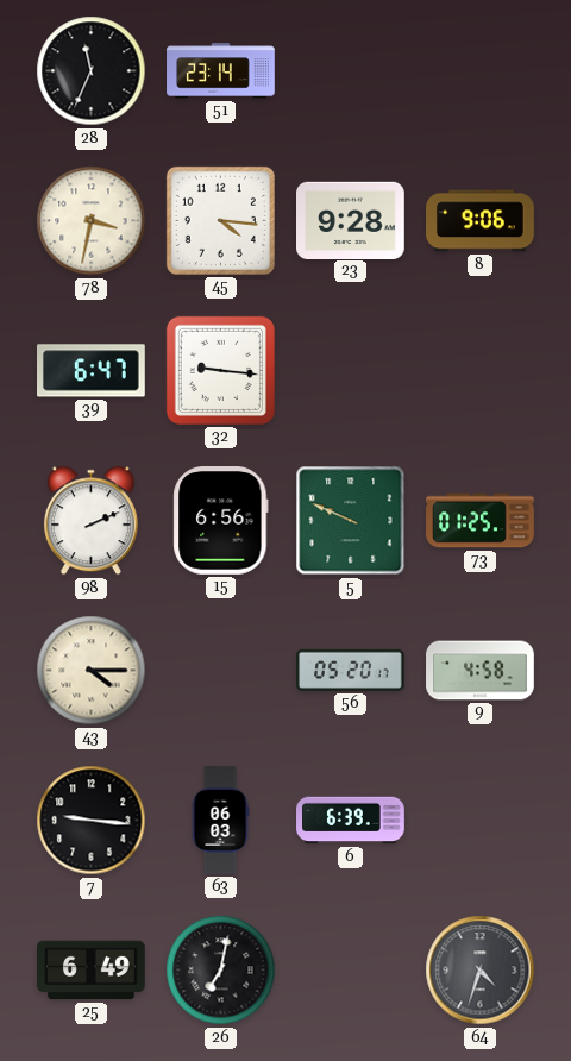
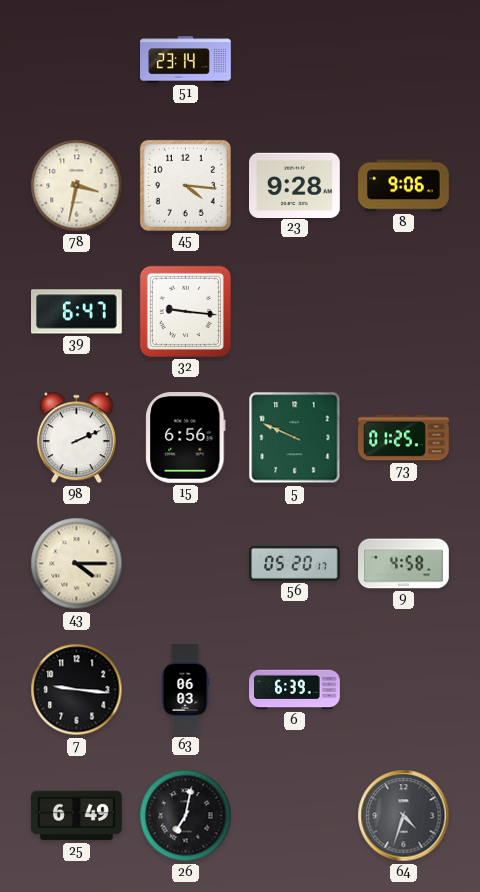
28: 11:34 -> none (92, 71)
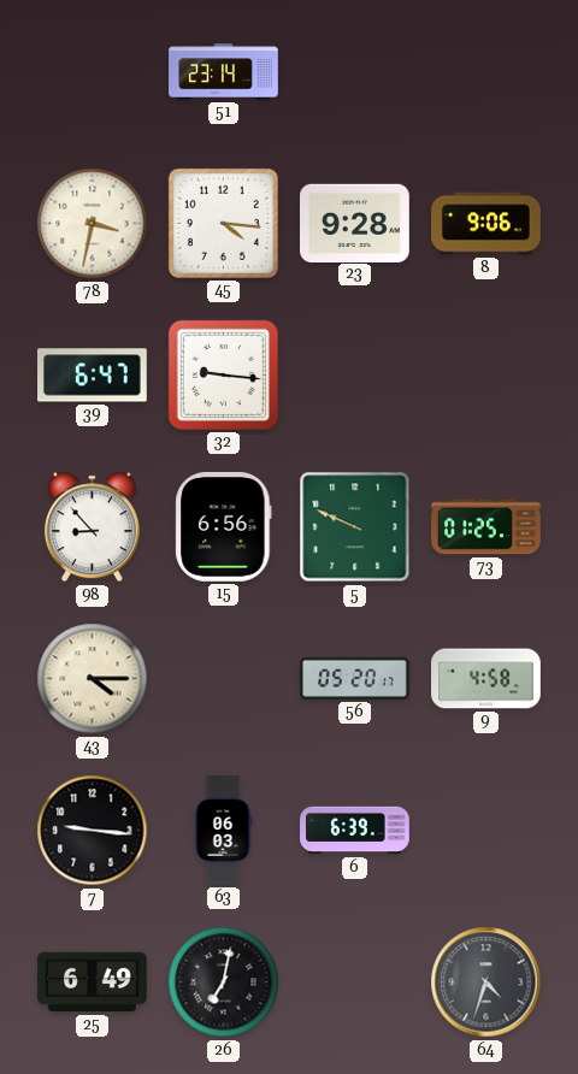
98: 2:11 -> 8:53 (92, 527)
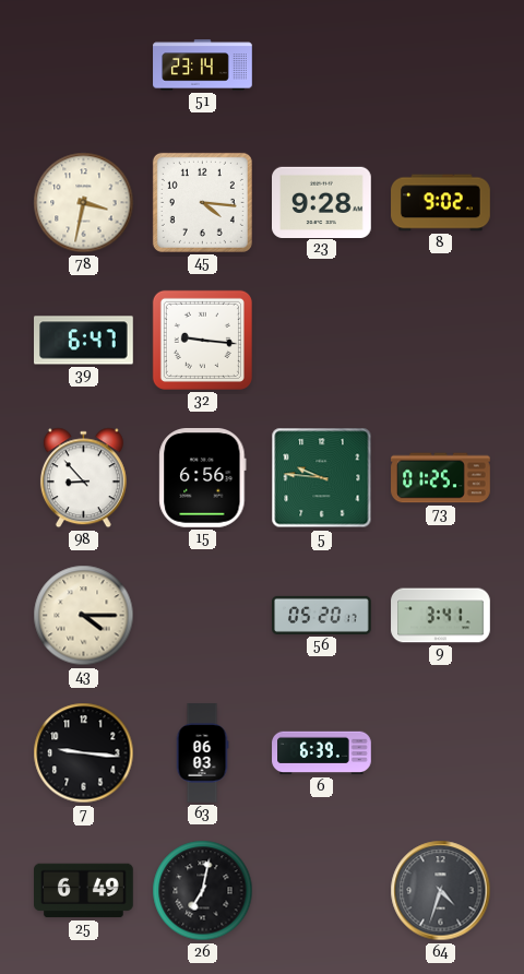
8: 9:06 -> 9:02 (441, 203)
5: 9:49 -> 9:46 (322, 478)
9: 4:58 -> 3:41 (441, 616)
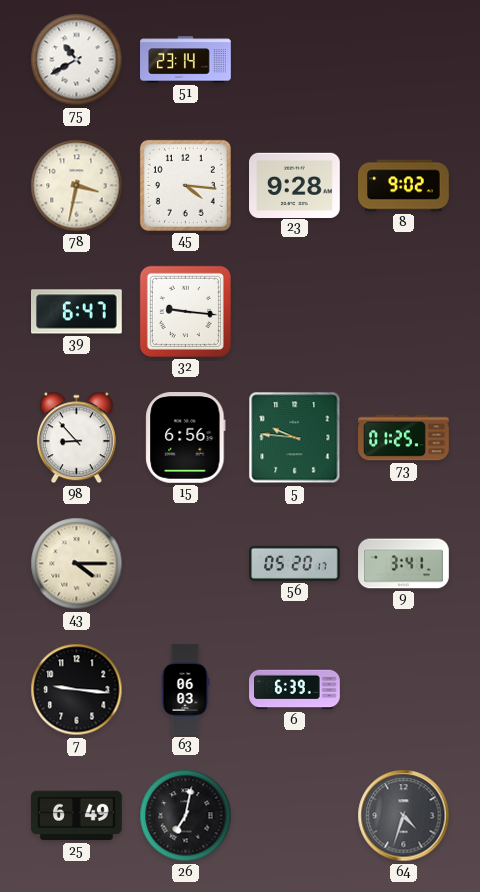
75: none -> 10:40 (77, 60)
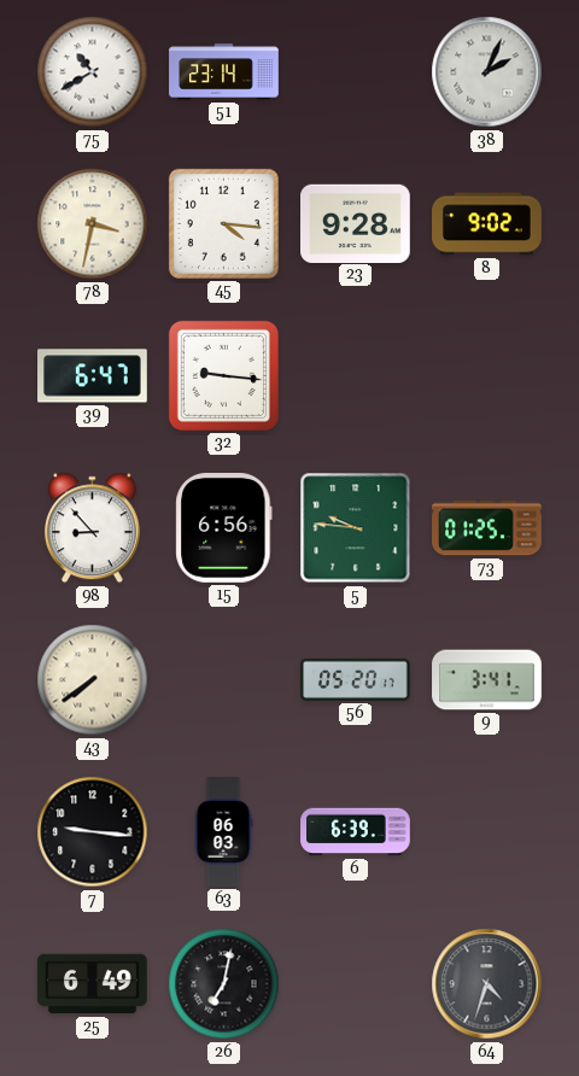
38: none -> 2:04 (487, 72)
43: 4:15 -> 7:39 (93, 680)
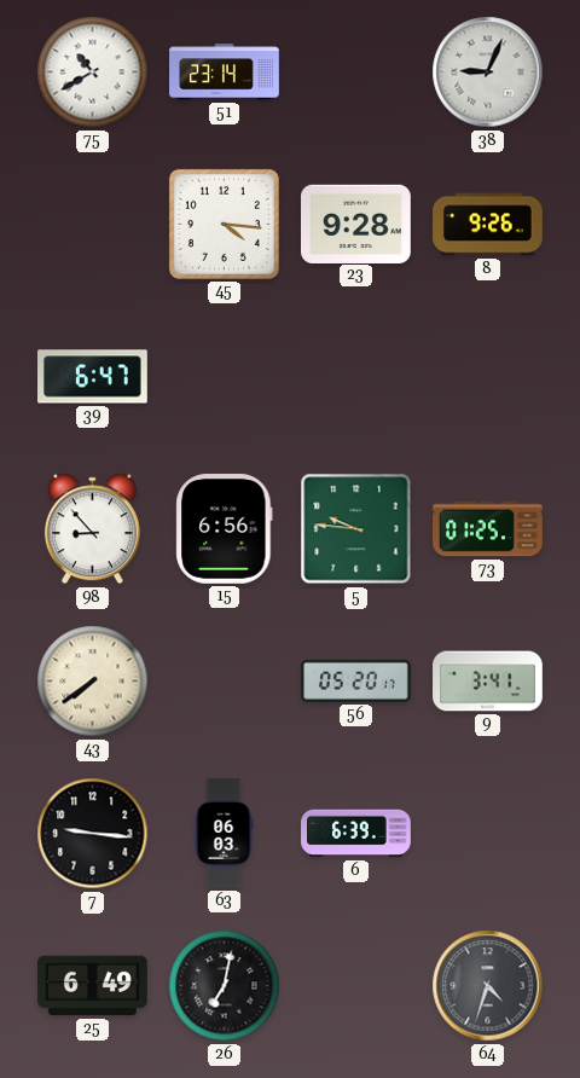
38: 2:04 -> 9:04 (488, 73)
78: 3:32 -> none (93, 224)
8: 9:02 -> 9:26 (488, 225)
32: 9:16 -> none (223, 375)
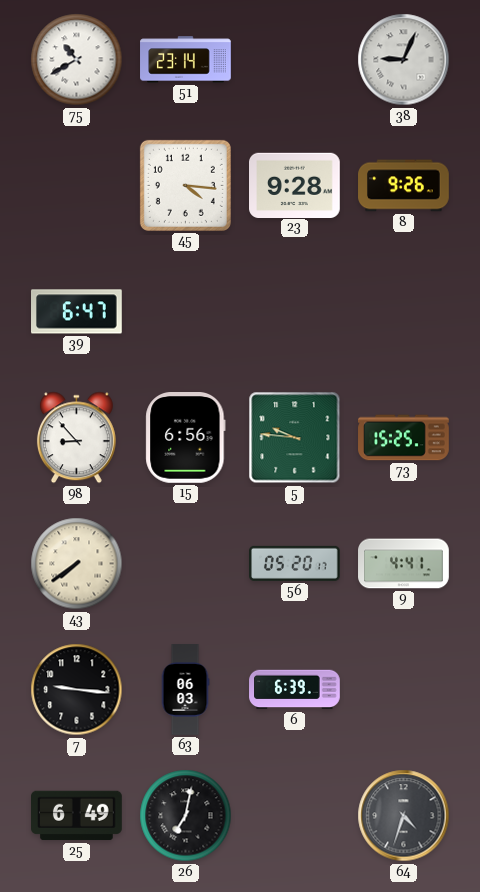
73: 01:25 -> 15:25 (404, 438)
9: 3:41 -> 4:41 (404, 564)
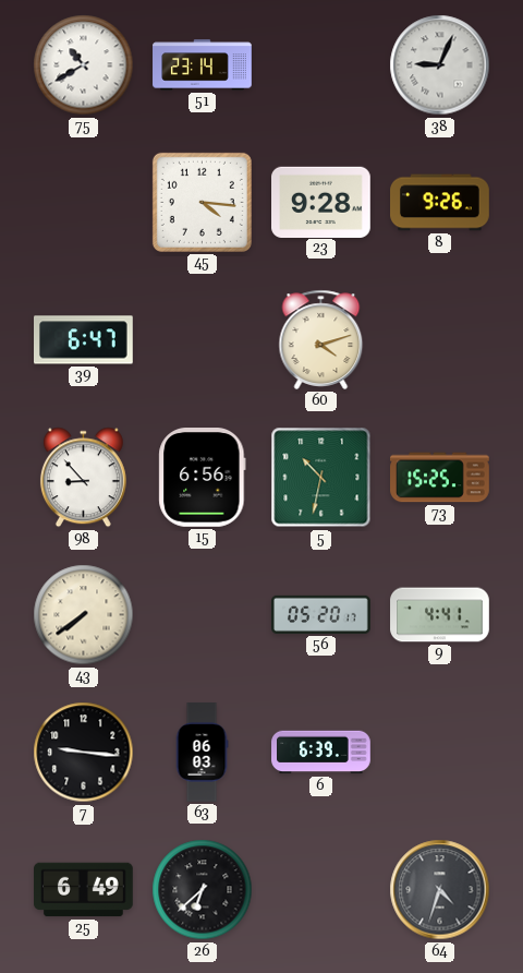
60: none -> 4:12 (321, 339)
5: 9:46 -> 10:32 (321, 478)
26: 7:02 -> 6:38 (203, 890)
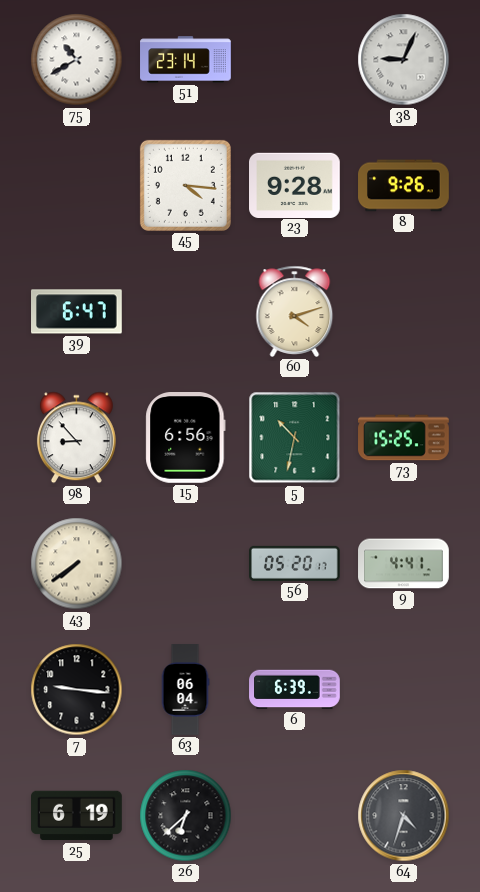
63: 06:03 -> 06:04 (185, 690)
25: 6:49 -> 6:19 (77, 816)
